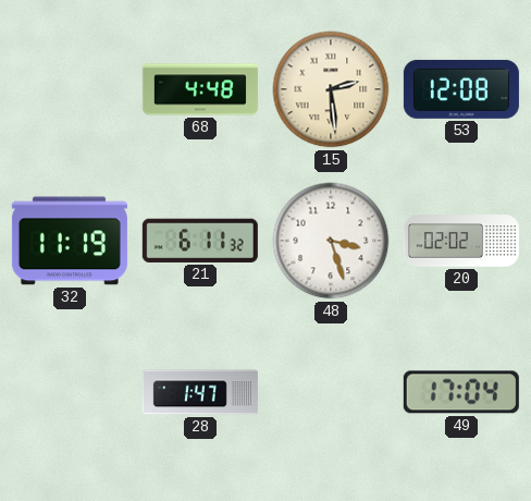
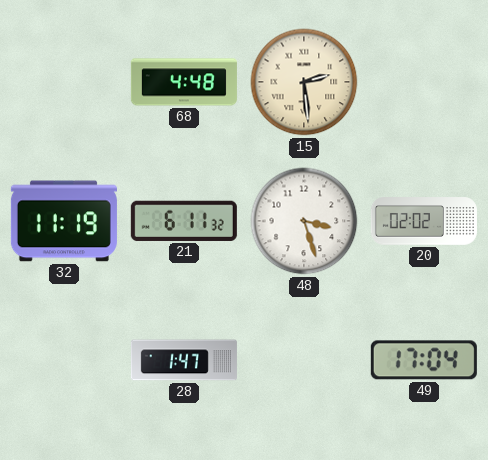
53: 12:08 -> none (461, 89)
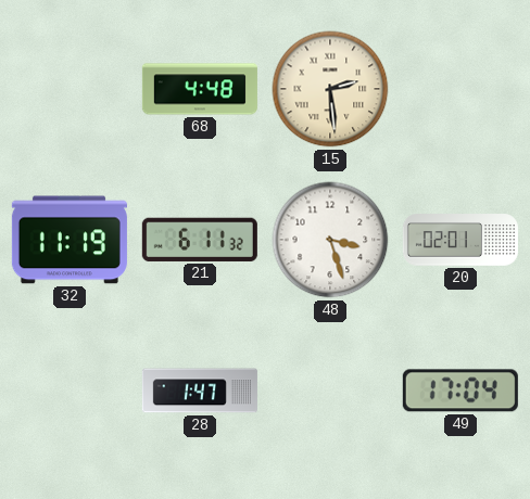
20: 02:02 -> 02:01 (460, 240)
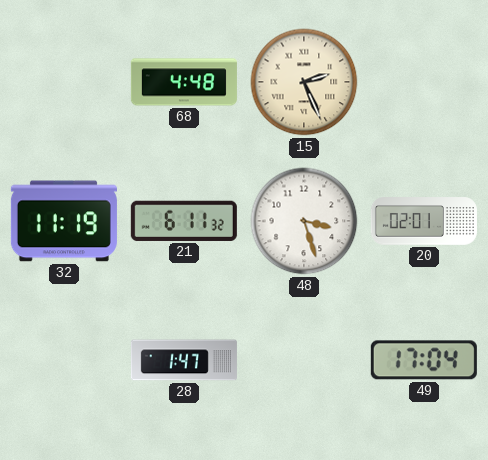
15: 2:29 -> 2:26 (304, 82)
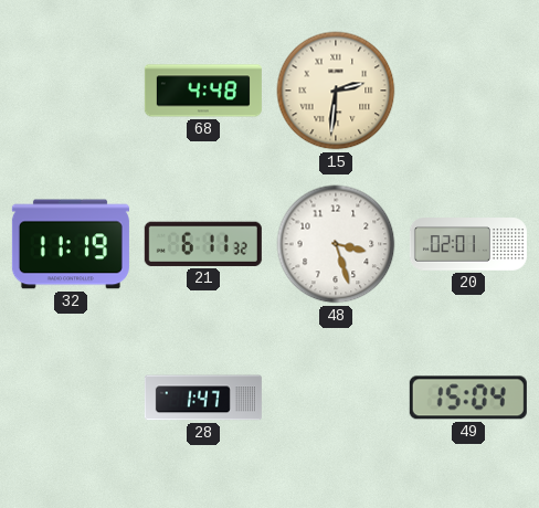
15: 2:26 -> 2:31 (336, 91)
49: 17:04 -> 15:04 (468, 398)
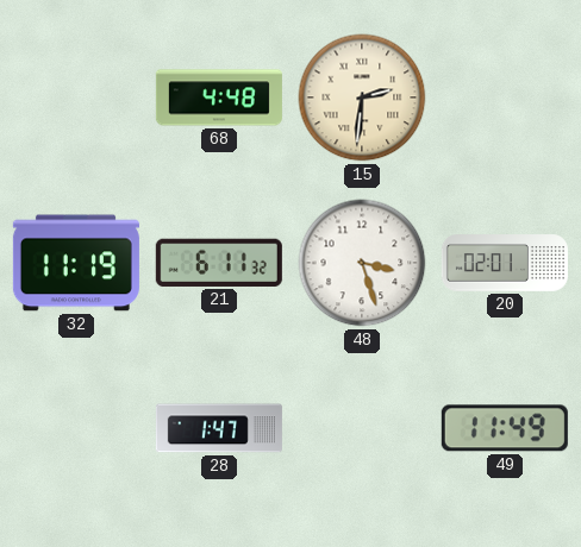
49: 15:04 -> 11:49 (505, 428)
